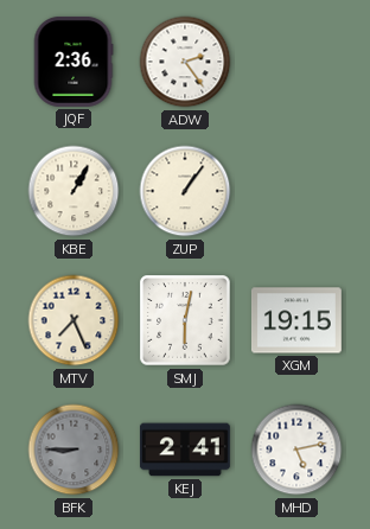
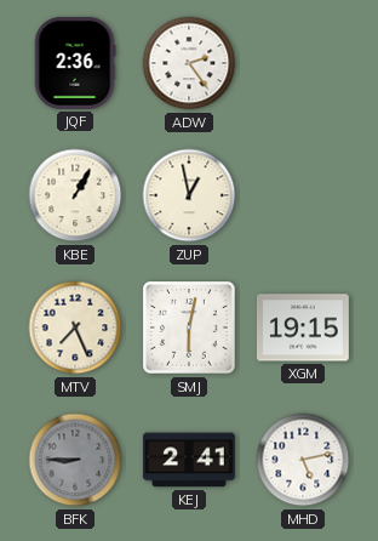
ZUP: 1:06 -> 12:58 (189, 195)
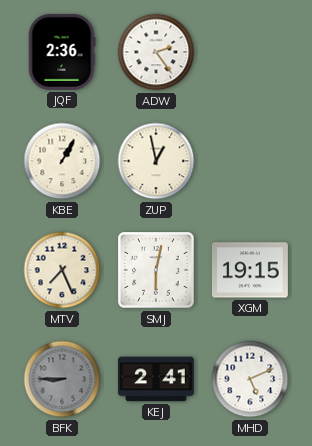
MHD: 5:13 -> 5:11 (250, 379)
